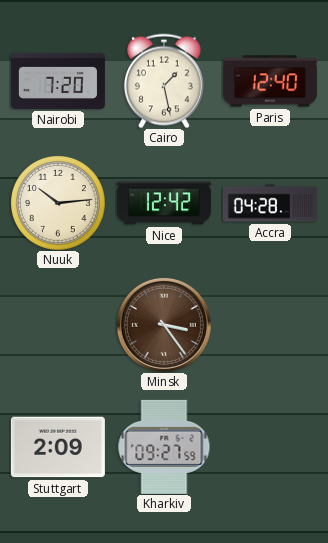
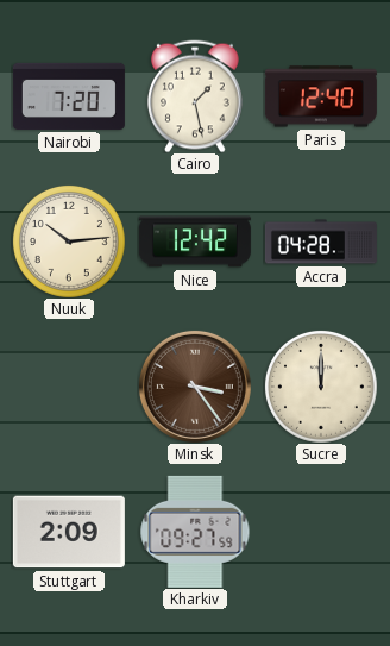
Sucre: none -> 12:00 (321, 387)
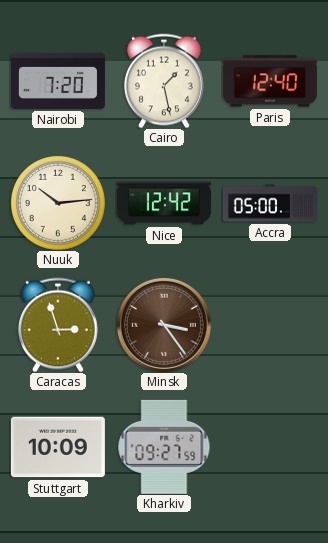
Accra: 04:28 -> 05:00 (270, 203)
Caracas: none -> 2:57 (58, 325)
Sucre: 12:00 -> none (321, 387)
Stuttgart: 2:09 -> 10:09 (58, 447)
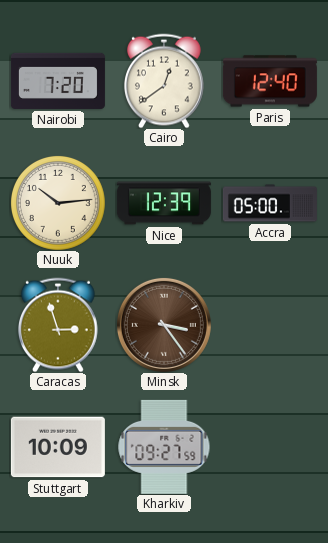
Cairo: 1:28 -> 12:39 (164, 81)
Nice: 12:42 -> 12:39 (164, 203)
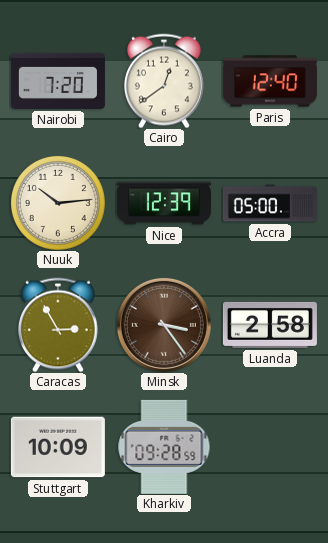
Caracas: 2:57 -> 2:55 (58, 325)
Luanda: none -> 2:58 (270, 325)
Kharkiv: 09:27 -> 09:28 (164, 447)
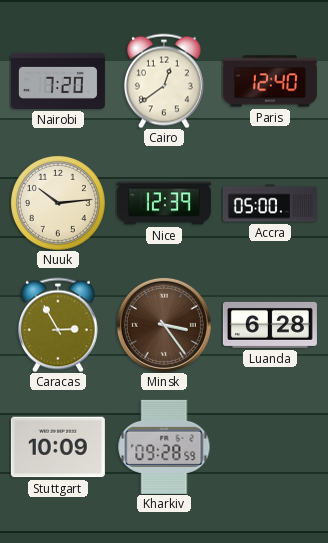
Luanda: 2:58 -> 6:28 (270, 325)
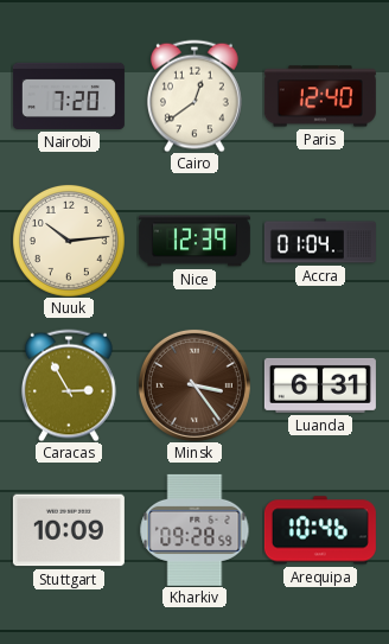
Accra: 05:00 -> 01:04 (320, 241)
Luanda: 6:28 -> 6:31 (320, 385)
Arequipa: none -> 10:46 (320, 530)
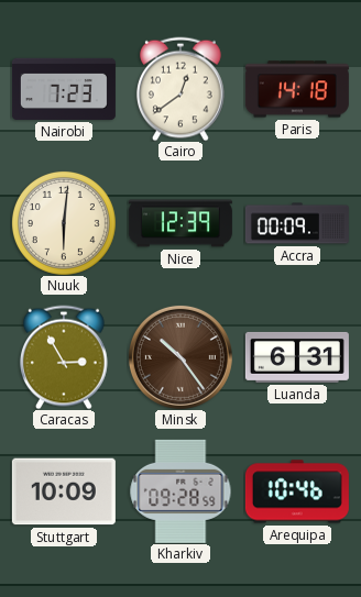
Nairobi: 7:20 -> 7:23 (64, 89)
Paris: 12:40 -> 14:18 (297, 89)
Nuuk: 10:14 -> 6:01 (64, 223)
Accra: 01:04 -> 00:09 (297, 223)
Minsk: 3:24 -> 10:24 (180, 357)
